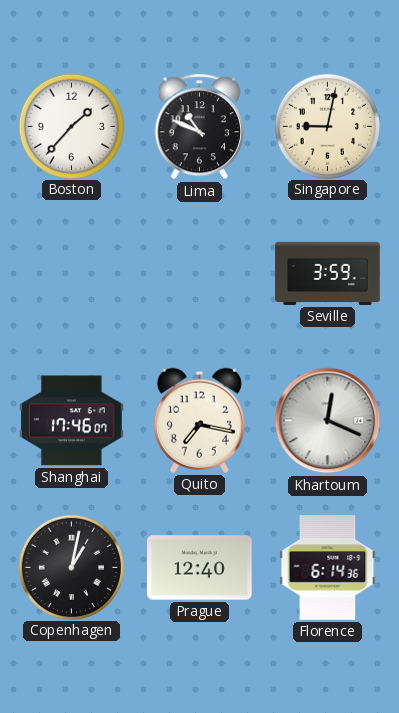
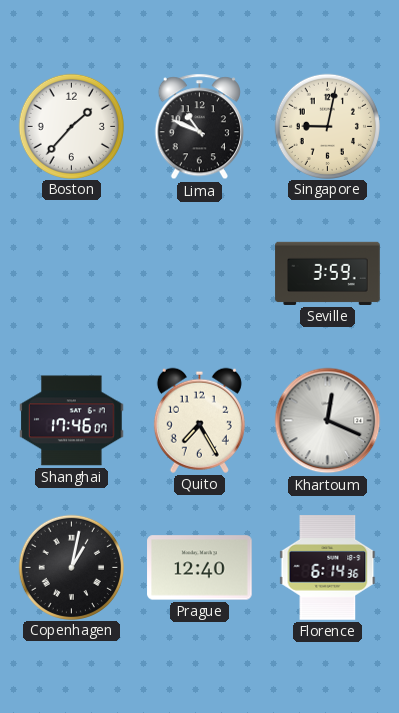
Quito: 7:17 -> 7:25 (199, 420)
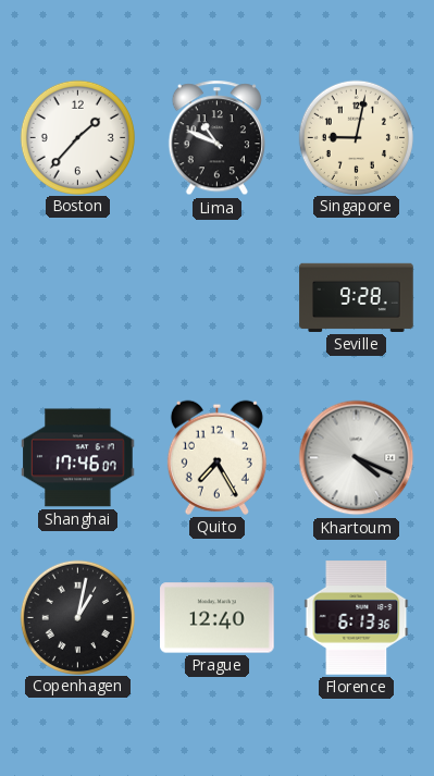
Seville: 3:59 -> 9:28 (357, 297)
Khartoum: 12:19 -> 4:19 (357, 458)
Florence: 6:14 -> 6:13 (357, 618)
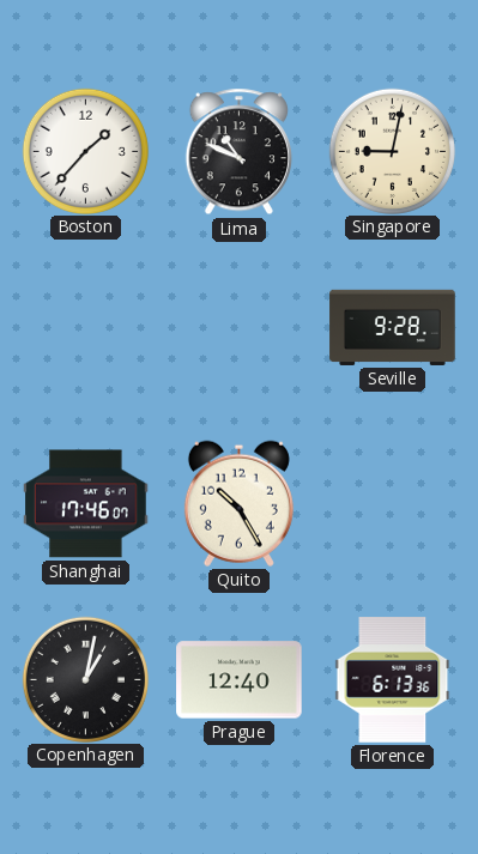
Quito: 7:25 -> 10:25 (238, 503)
Khartoum: 4:19 -> none (357, 458)
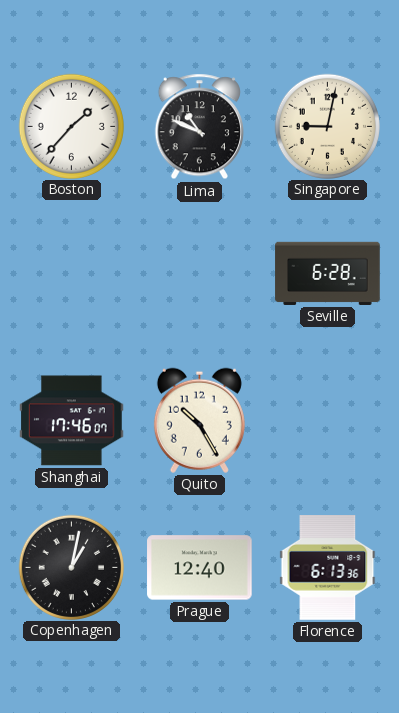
Seville: 9:28 -> 6:28 (328, 273)
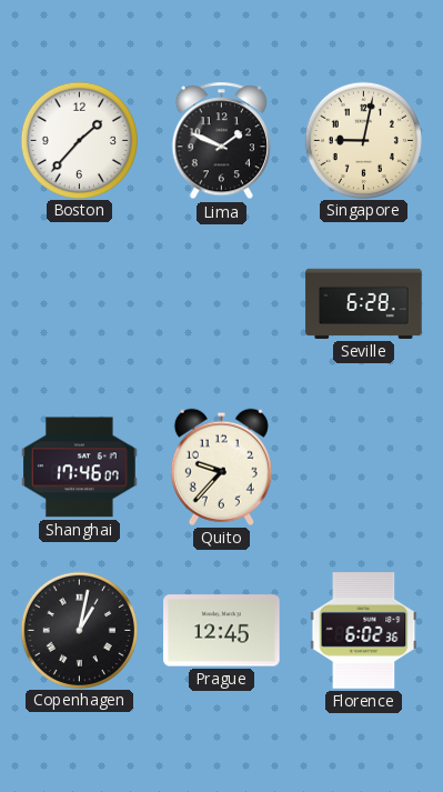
Lima: 10:49 -> 1:49 (221, 141)
Quito: 10:25 -> 9:37 (221, 467)
Prague: 12:40 -> 12:45 (222, 631)
Florence: 6:13 -> 6:02 (364, 631)
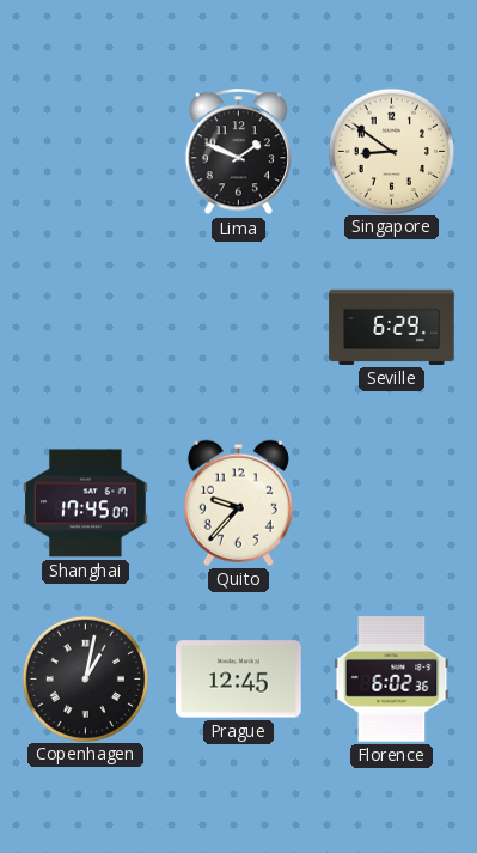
Boston: 1:37 -> none (79, 140)
Singapore: 9:02 -> 8:51 (391, 151)
Seville: 6:28 -> 6:29 (392, 327)
Shanghai: 17:46 -> 17:45 (86, 504)
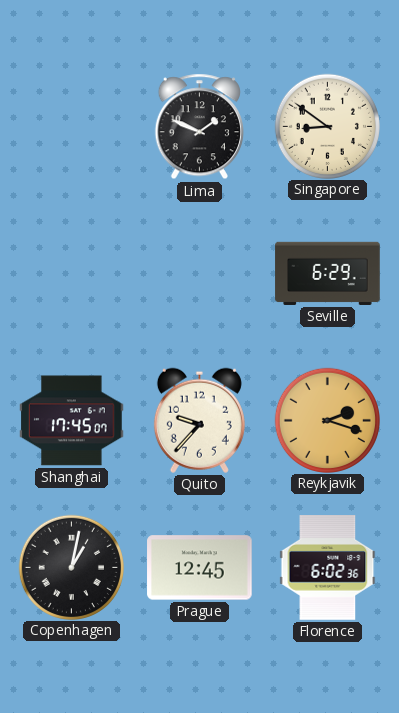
Reykjavik: none -> 2:18 (327, 420)
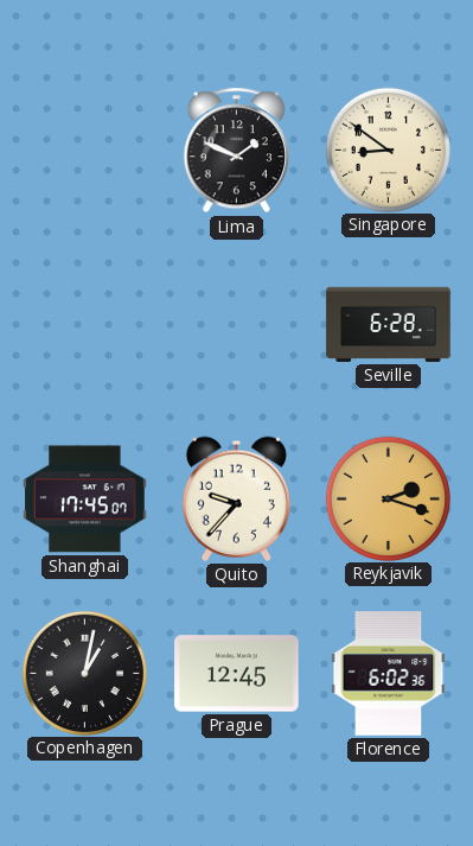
Seville: 6:29 -> 6:28 (389, 324)
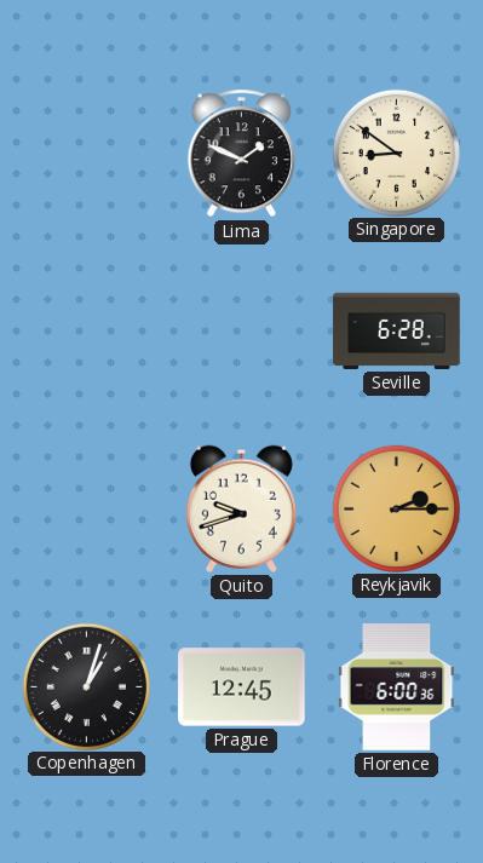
Shanghai: 17:45 -> none (85, 500)
Quito: 9:37 -> 9:42 (241, 508)
Reykjavik: 2:18 -> 2:15 (396, 508)
Copenhagen: 1:02 -> 1:03 (86, 686)
Florence: 6:02 -> 6:00 (397, 687)
